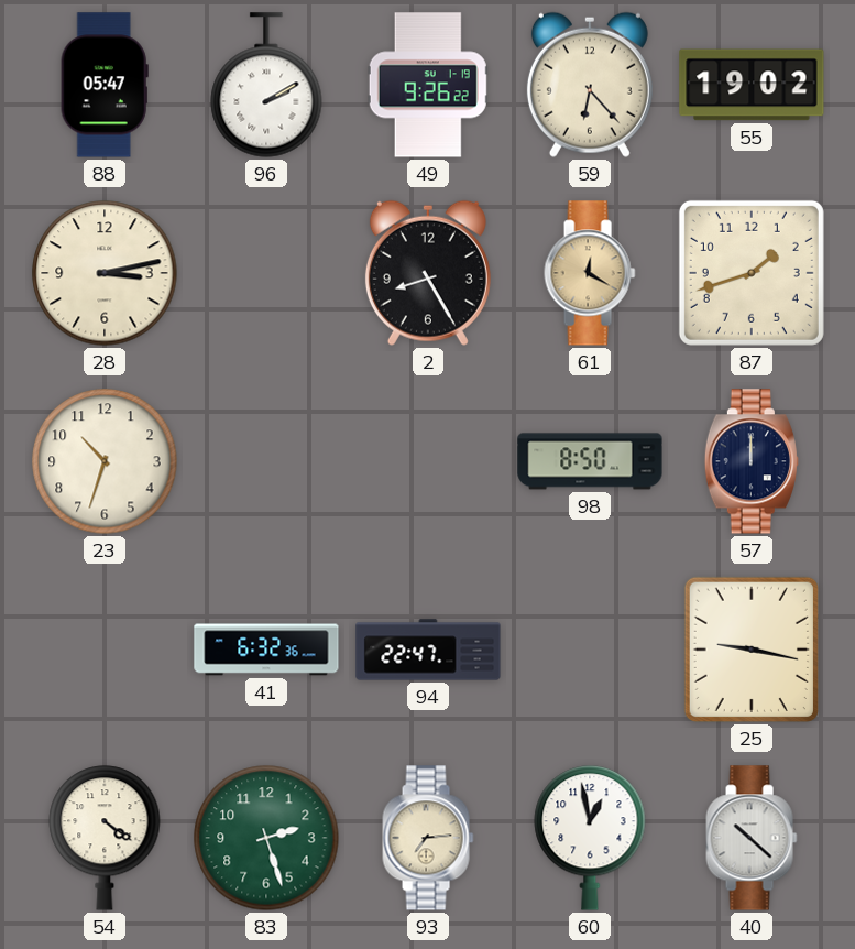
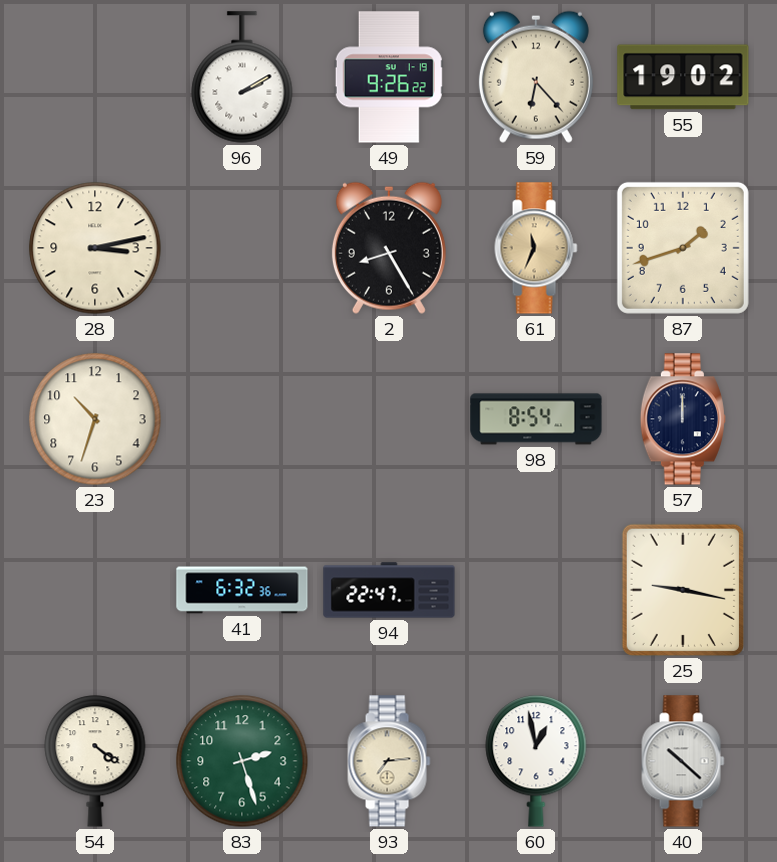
88: 05:47 -> none (105, 85)
61: 12:20 -> 11:34 (536, 248)
98: 8:50 -> 8:54 (536, 419)
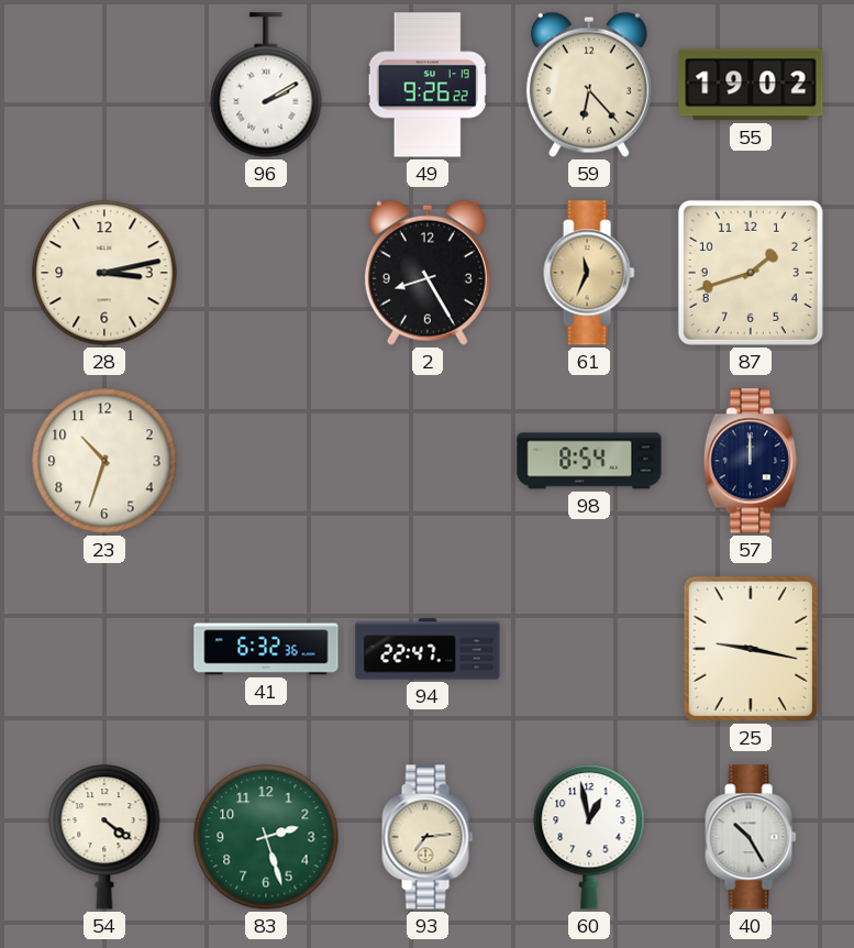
40: 10:22 -> 10:25 (751, 837)
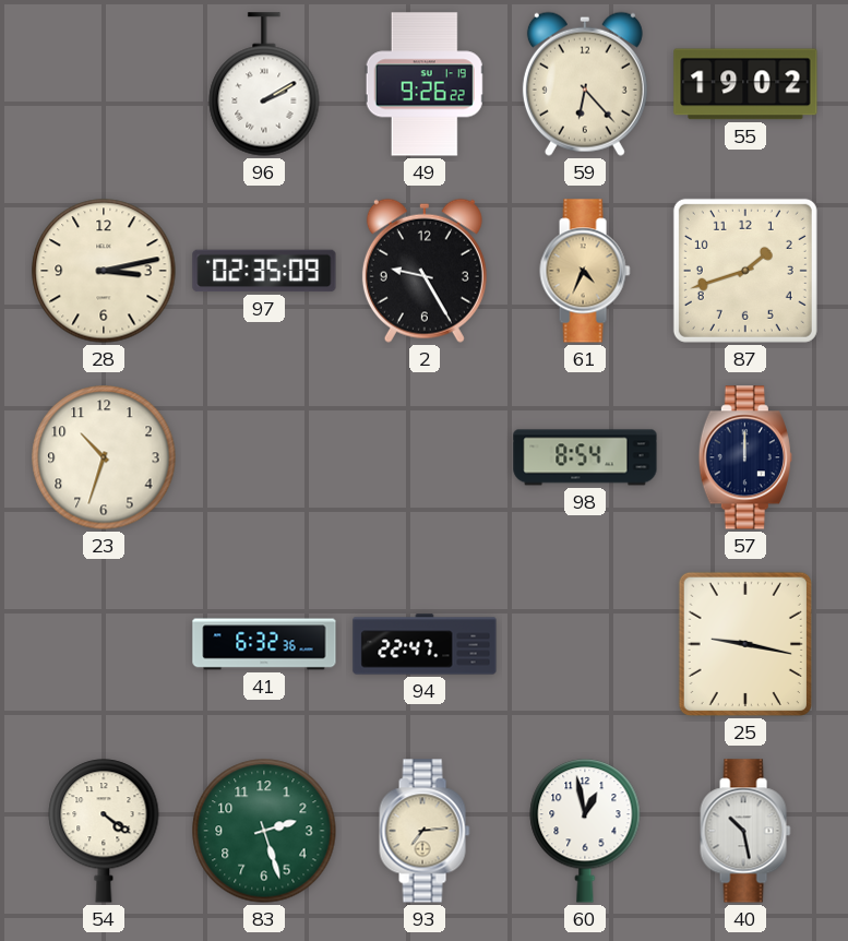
97: none -> 02:35 (264, 271)
2: 8:25 -> 9:25 (425, 271)
61: 11:34 -> 4:34 (585, 271)
40: 10:25 -> 10:28 (745, 831)
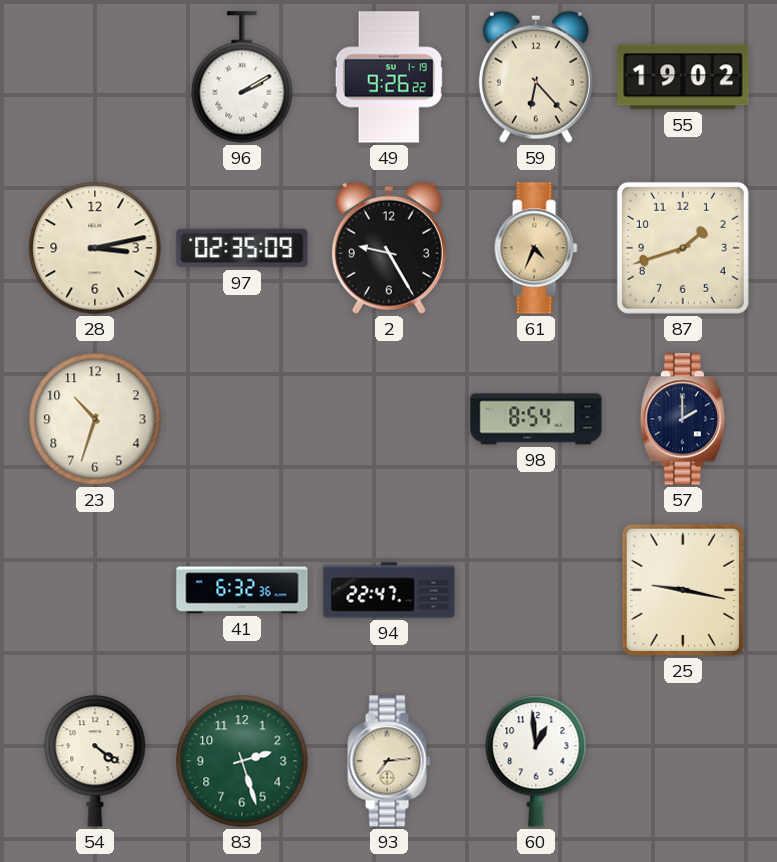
57: 12:00 -> 2:00 (683, 419)
60: 12:58 -> 12:59 (536, 761)
40: 10:28 -> none (745, 831)
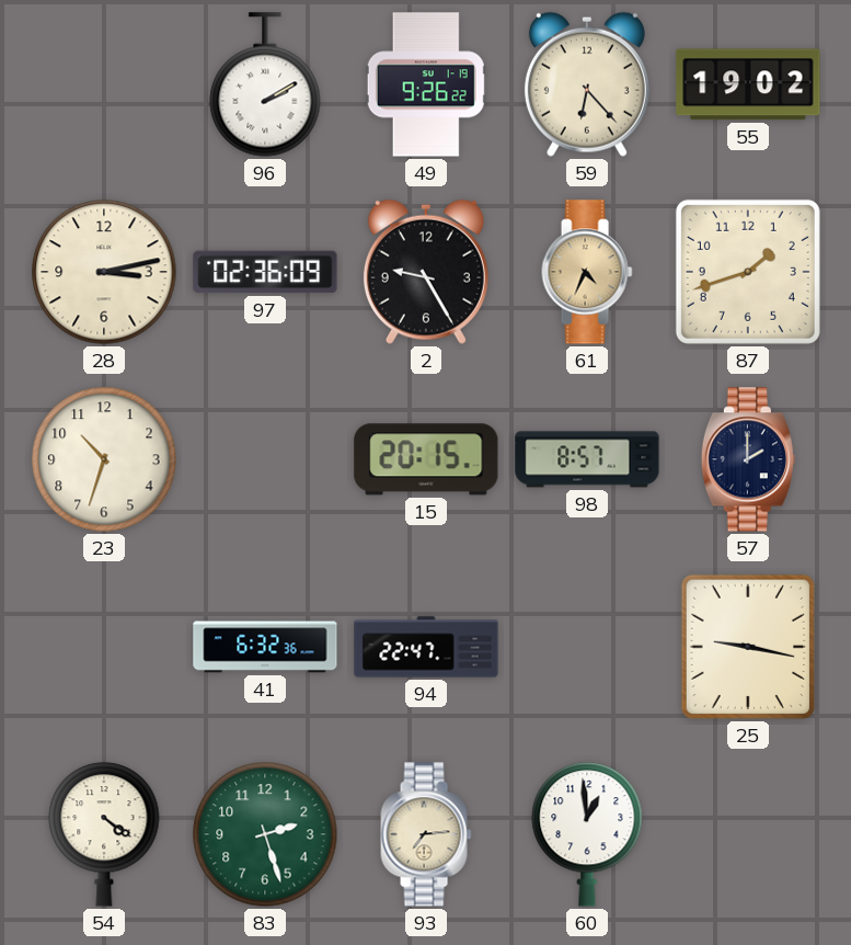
97: 02:35 -> 02:36 (265, 272)
15: none -> 20:15 (426, 459)
98: 8:54 -> 8:57 (587, 459)
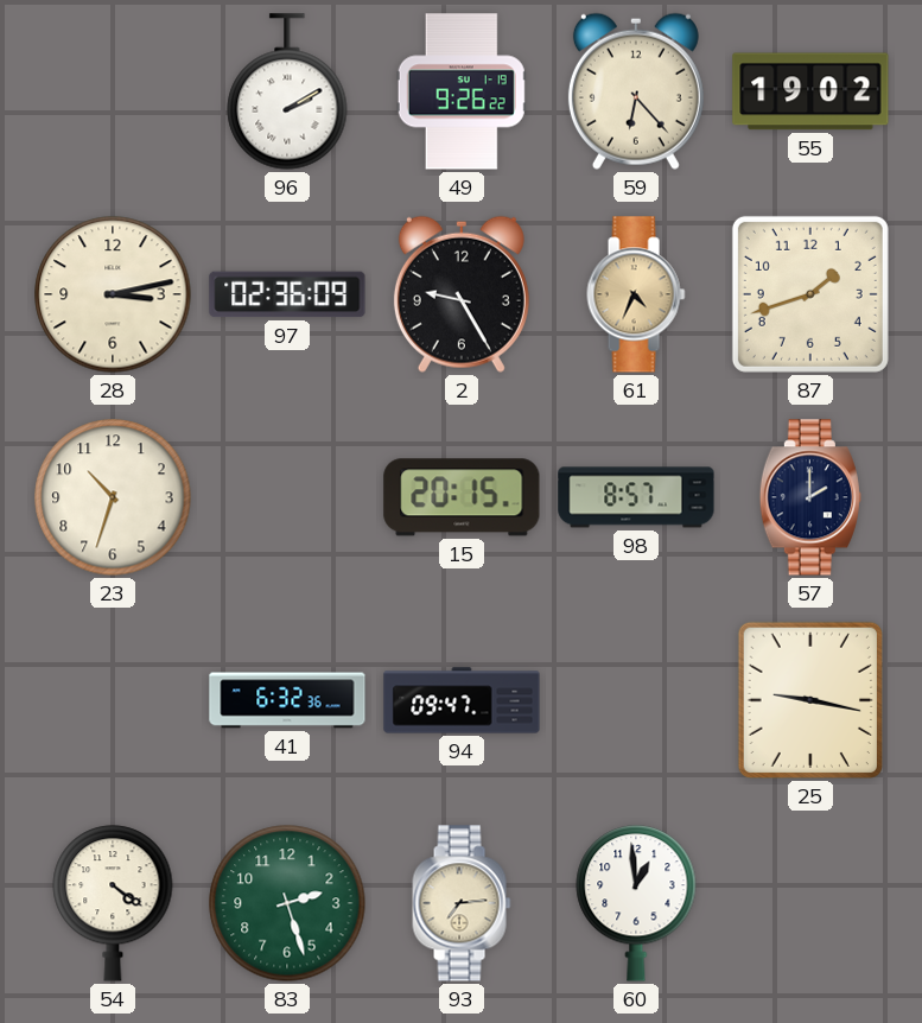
94: 22:47 -> 09:47 (462, 700)
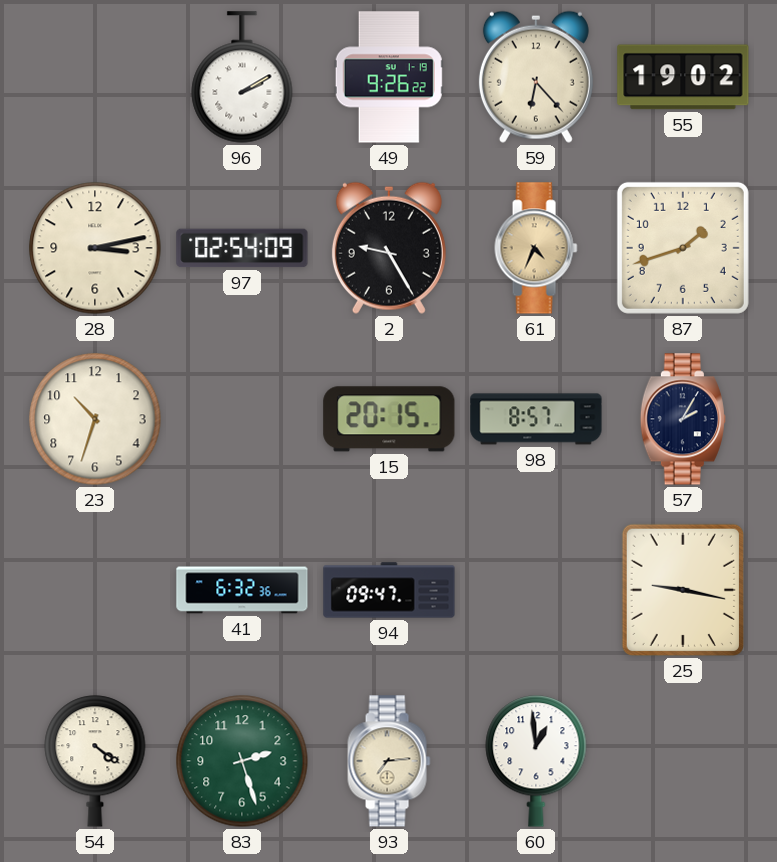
97: 02:36 -> 02:54 (242, 248)
57: 2:00 -> 2:05 (683, 419)
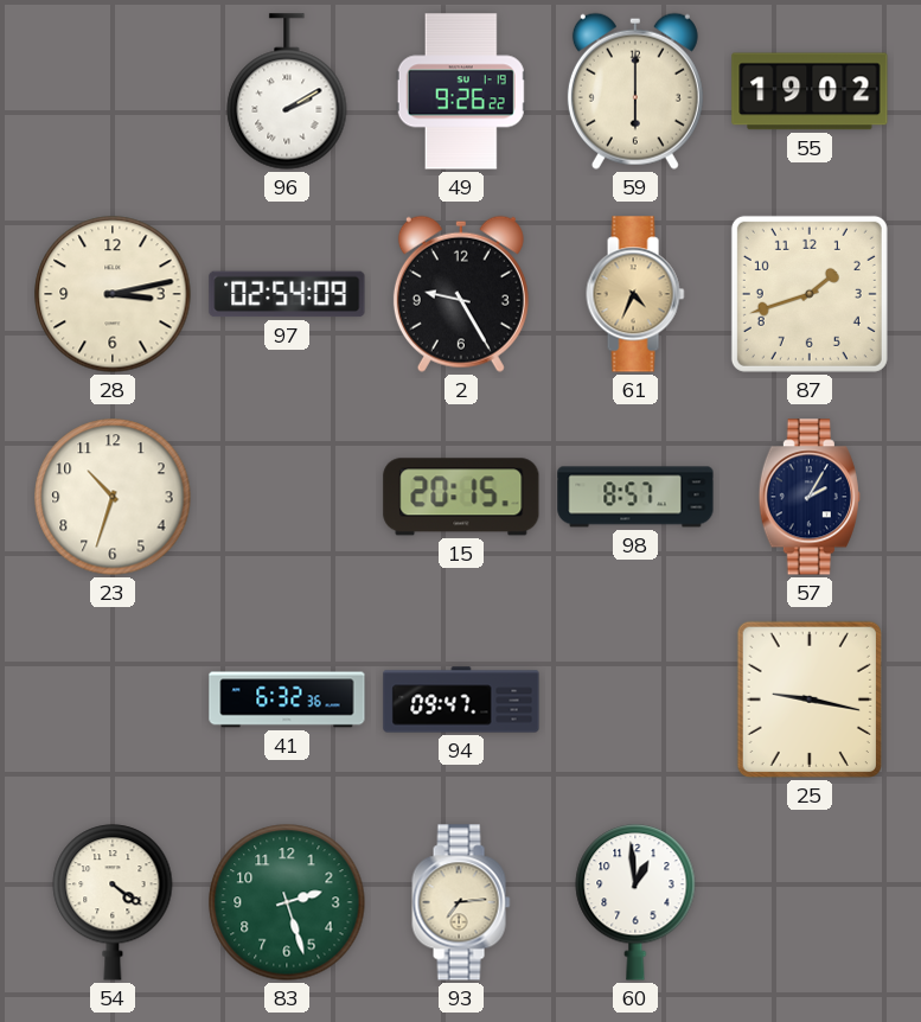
59: 6:23 -> 6:00 (635, 91)
